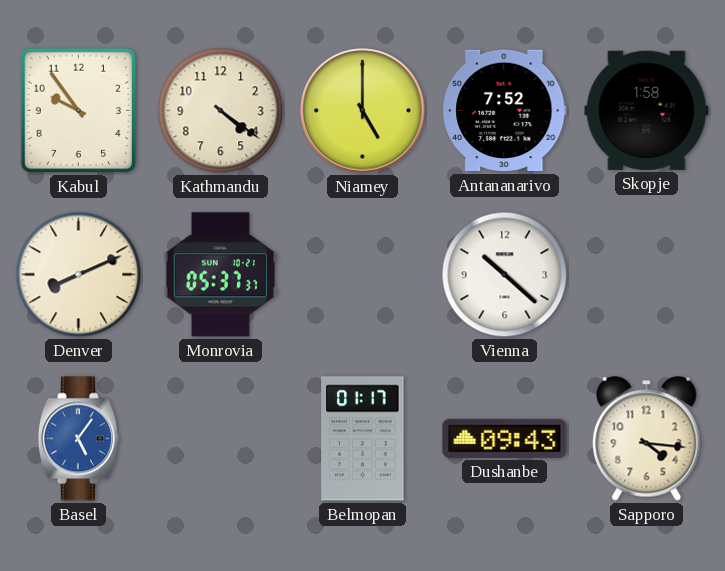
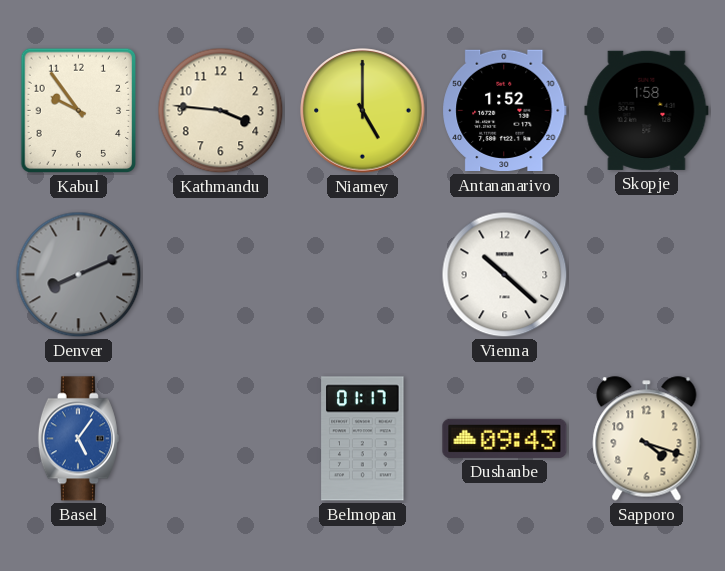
Kathmandu: 4:21 -> 3:46 (221, 111)
Antananarivo: 7:52 -> 1:52 (505, 111)
Denver dial: cream -> grey (79, 275)
Monrovia: 05:37 -> none (220, 275)
Sapporo: 4:16 -> 4:18 (647, 439)
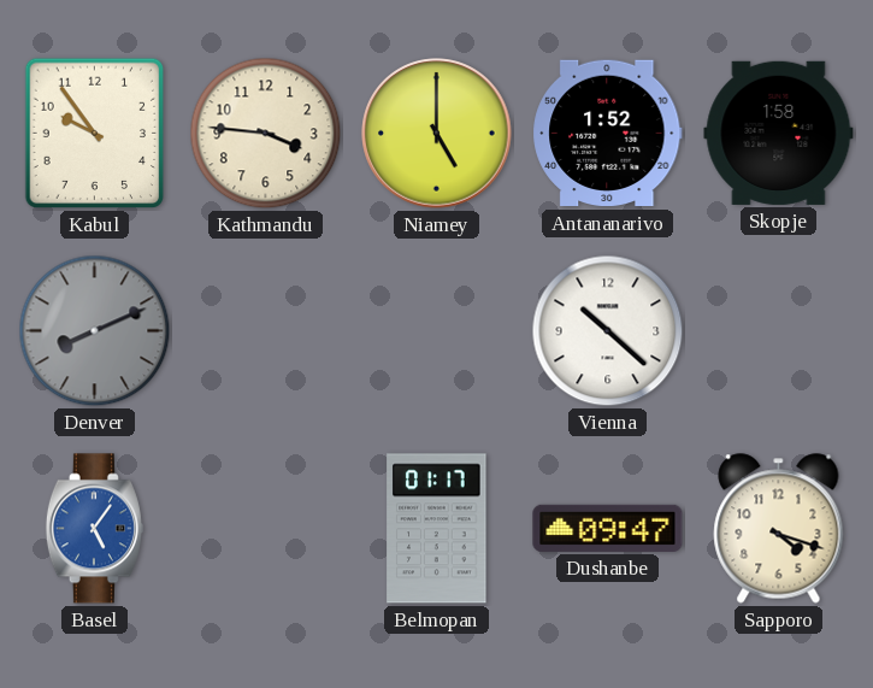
Dushanbe: 09:43 -> 09:47 (608, 528)
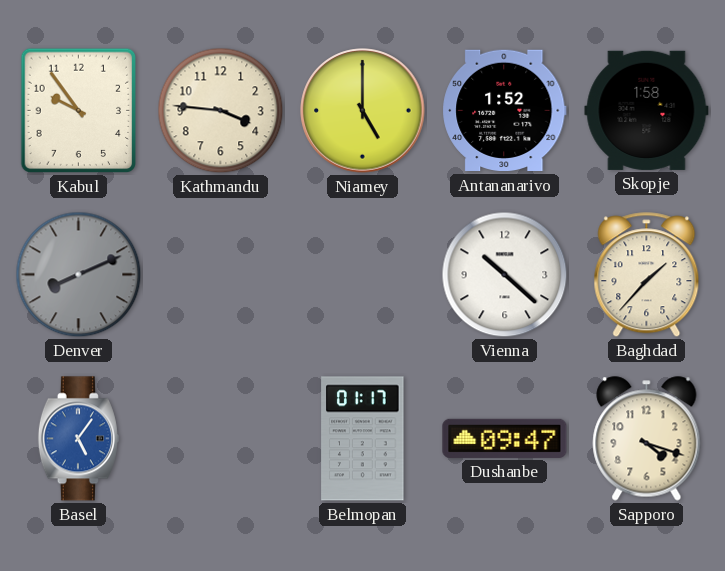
Baghdad: none -> 1:37 (647, 275)
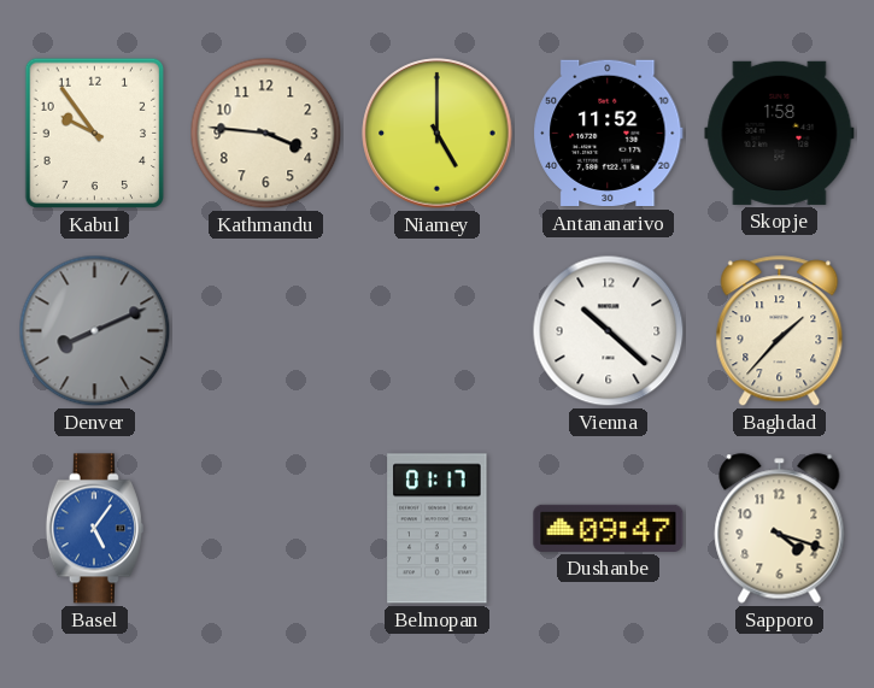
Antananarivo: 1:52 -> 11:52 (609, 134)
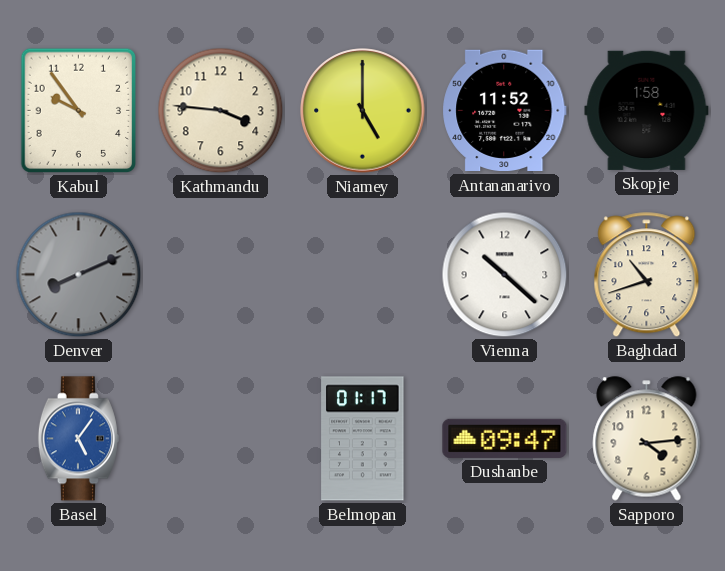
Baghdad: 1:37 -> 10:42 (647, 275)
Sapporo: 4:18 -> 4:14 (647, 439)
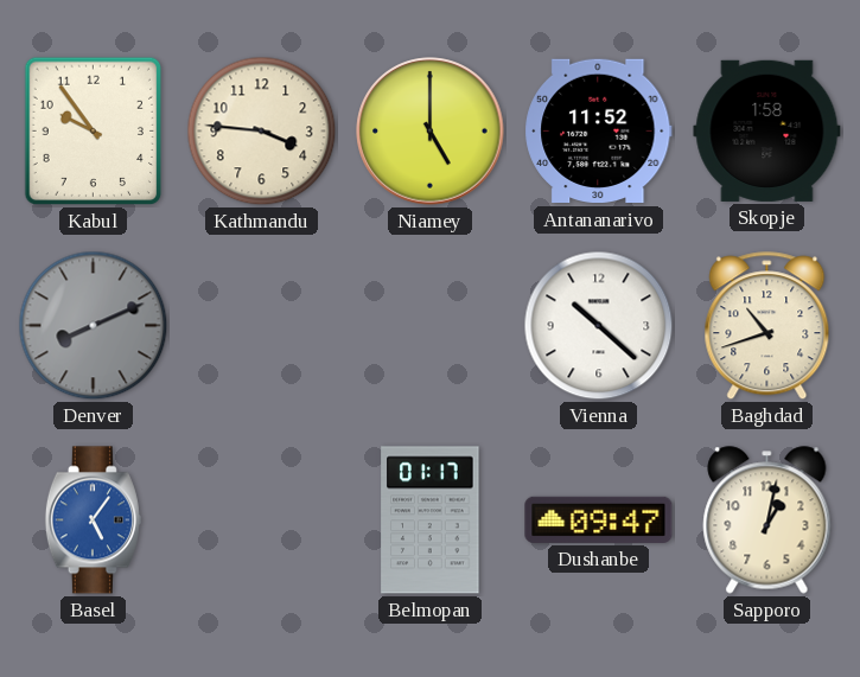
Sapporo: 4:14 -> 1:02 (767, 520)
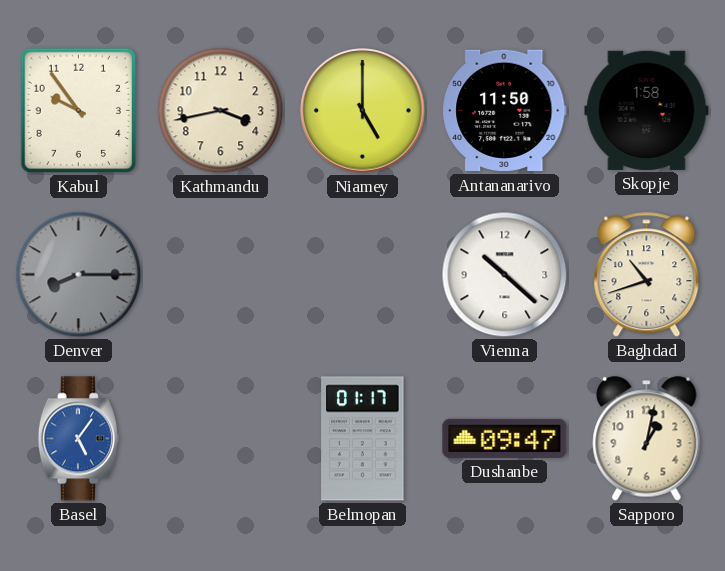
Kathmandu: 3:46 -> 3:43 (221, 111)
Antananarivo: 11:52 -> 11:50 (505, 111)
Denver: 8:11 -> 8:15 (79, 275)
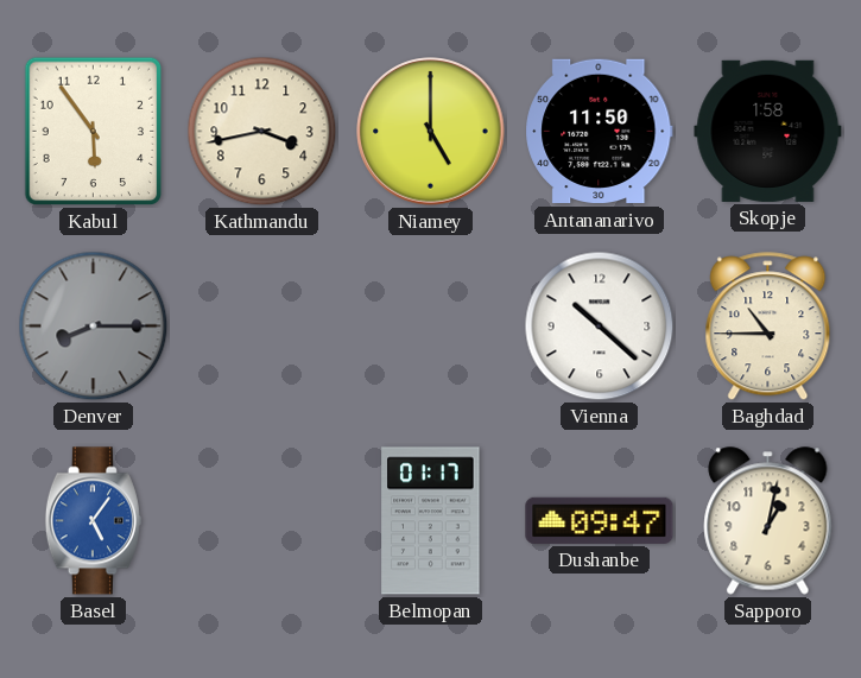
Kabul: 9:54 -> 5:54 (94, 132)
Baghdad: 10:42 -> 10:45 (768, 327)
